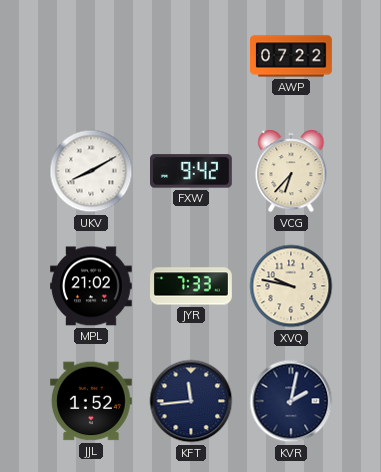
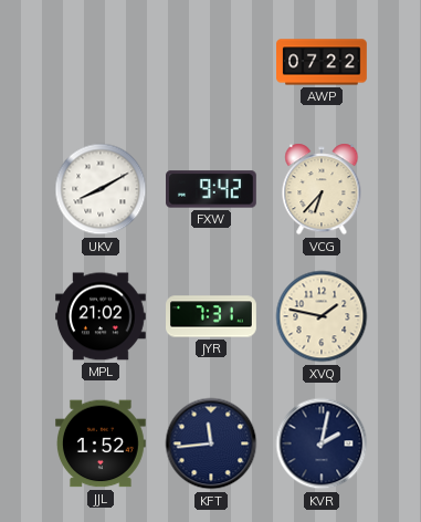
JYR: 7:33 -> 7:31 (211, 316)
XVQ: 9:47 -> 1:47 (322, 316)
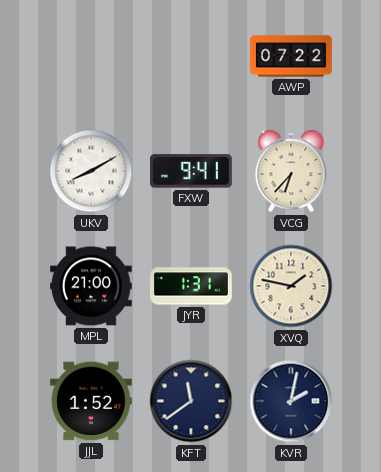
FXW: 9:42 -> 9:41 (192, 171)
MPL: 21:02 -> 21:00 (92, 286)
JYR: 7:31 -> 1:31 (191, 286)
KFT: 11:44 -> 11:39 (191, 401)
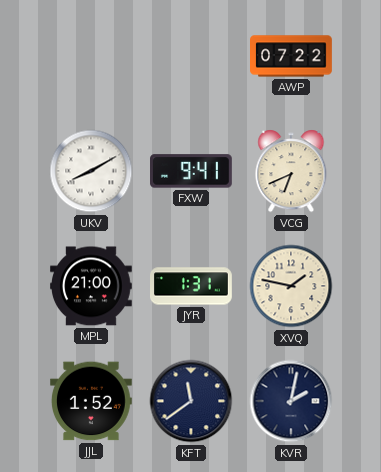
VCG: 6:37 -> 6:41 (291, 171)
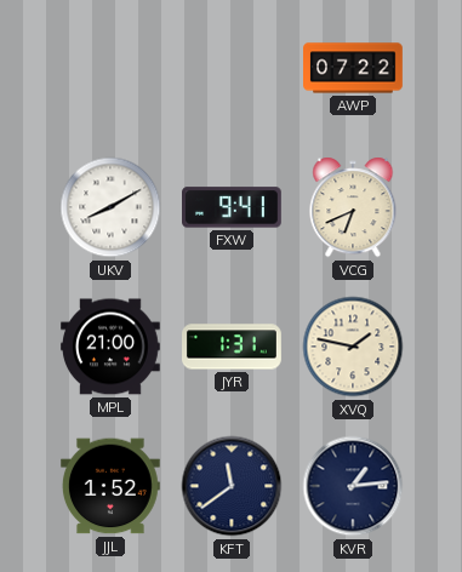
KVR: 2:02 -> 1:14 (353, 486)
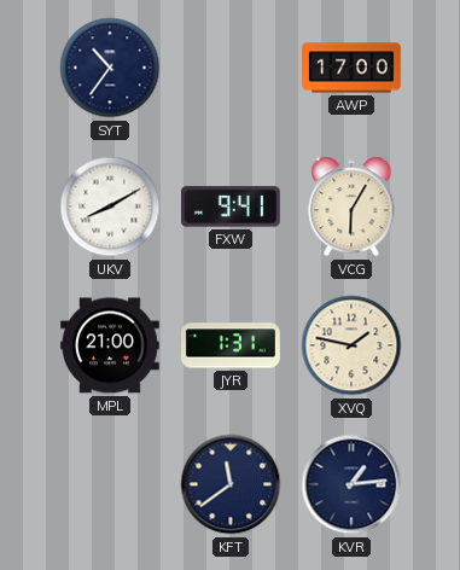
SYT: none -> 10:36 (110, 68)
AWP: 07:22 -> 17:00 (353, 68)
VCG: 6:41 -> 6:05 (351, 207)
JJL: 1:52 -> none (112, 486)
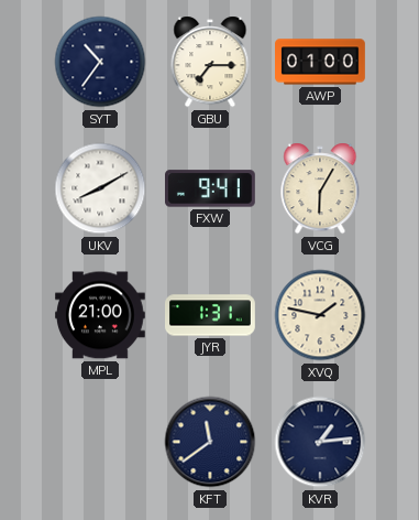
GBU: none -> 7:15 (210, 62)
AWP: 17:00 -> 01:00 (321, 62)
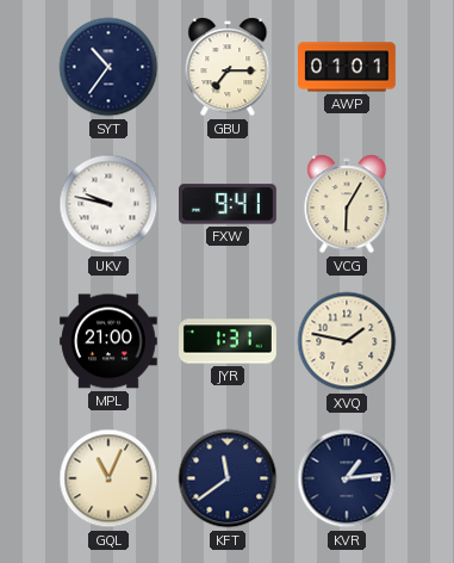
AWP: 01:00 -> 01:01 (348, 67)
UKV: 8:10 -> 9:47 (108, 204)
GQL: none -> 11:04 (108, 478)
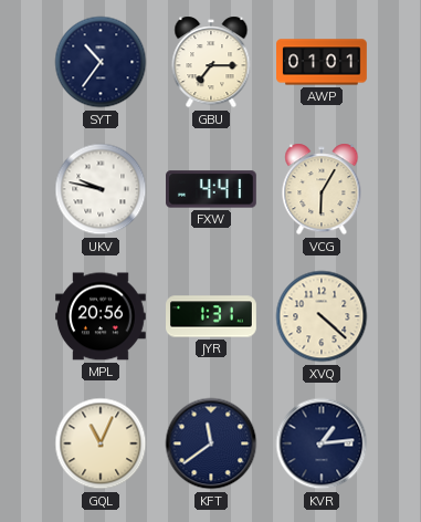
FXW: 9:41 -> 4:41 (212, 189)
MPL: 21:00 -> 20:56 (102, 316)
XVQ: 1:47 -> 4:22 (322, 316)
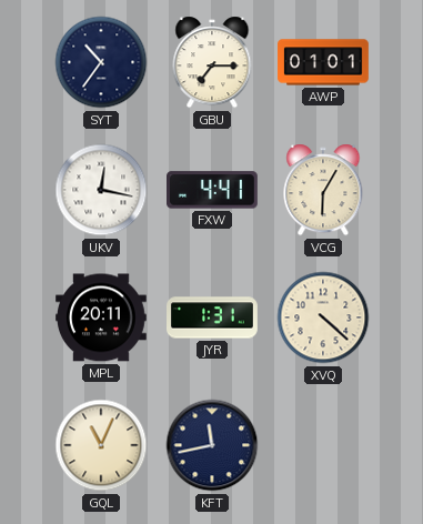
UKV: 9:47 -> 12:17 (101, 190)
MPL: 20:56 -> 20:11 (102, 318)
KFT: 11:39 -> 11:43 (212, 445)
KVR: 1:14 -> none (322, 443)
